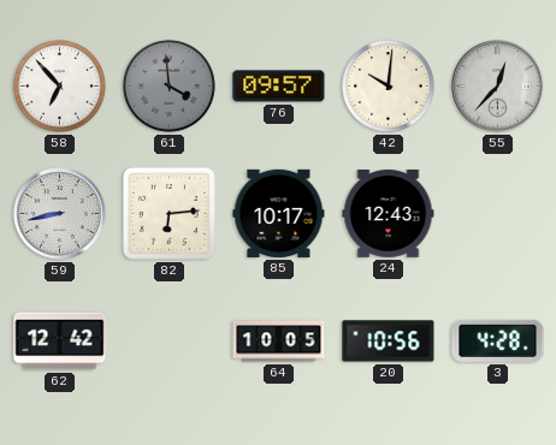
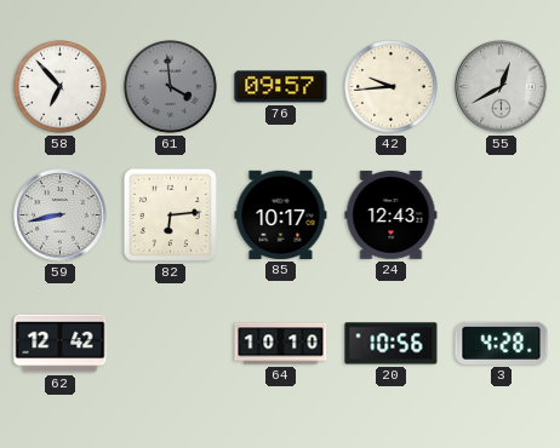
42: 10:01 -> 9:44 (392, 87)
55: 12:37 -> 12:40 (502, 87)
64: 10:05 -> 10:10 (281, 344)
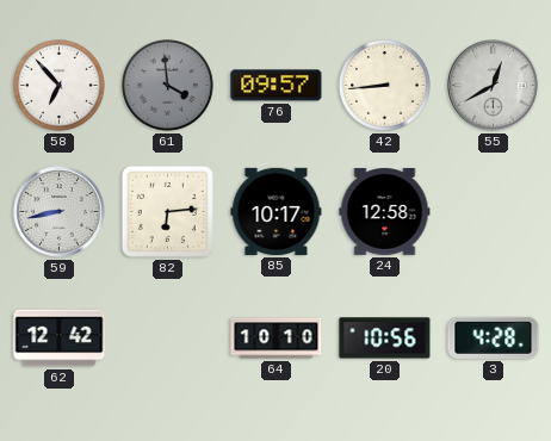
42: 9:44 -> 8:44 (385, 86)
24: 12:43 -> 12:58 (385, 211)
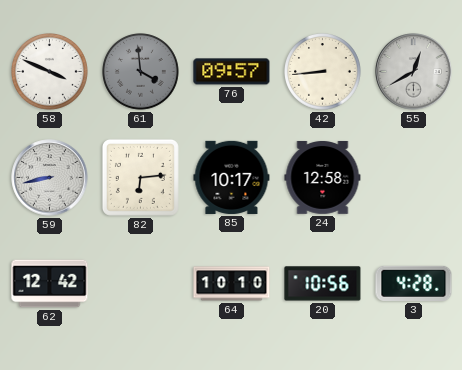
58: 6:53 -> 3:49 (50, 72)
